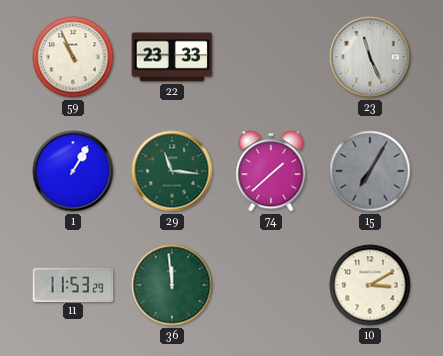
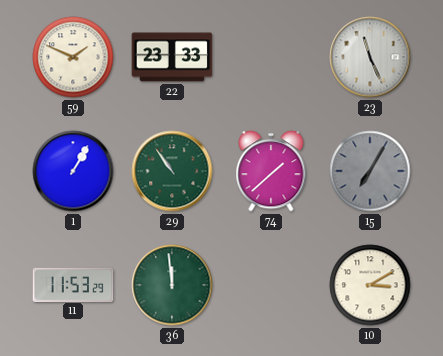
59: 10:56 -> 1:49 (73, 57)
29: 11:16 -> 10:54 (172, 171)
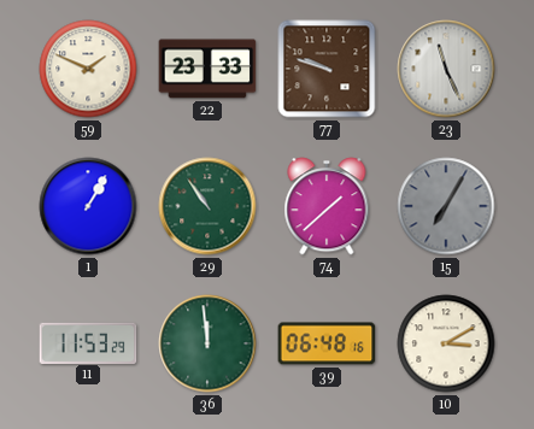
77: none -> 9:48 (327, 69)
39: none -> 06:48 (327, 343)
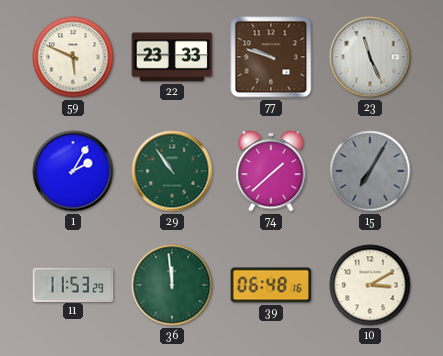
59: 1:49 -> 5:49 (73, 57)
1: 1:05 -> 2:05 (73, 171)
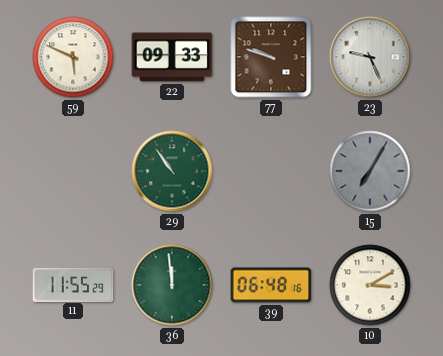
22: 23:33 -> 09:33 (172, 57)
23: 11:26 -> 9:26 (370, 57)
1: 2:05 -> none (73, 171)
74: 1:38 -> none (271, 171)
11: 11:53 -> 11:55 (73, 284)
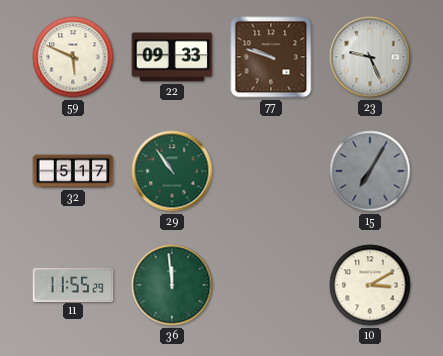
32: none -> 5:17 (73, 171)
39: 06:48 -> none (271, 285)
